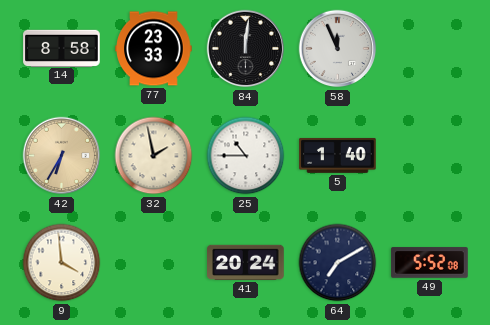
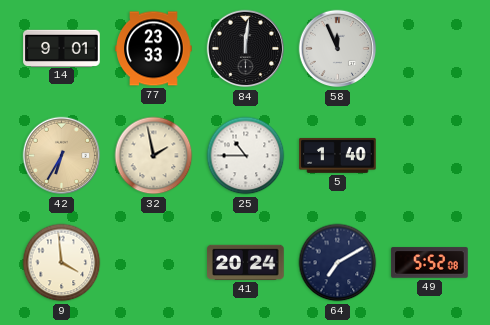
14: 8:58 -> 9:01 (62, 48)
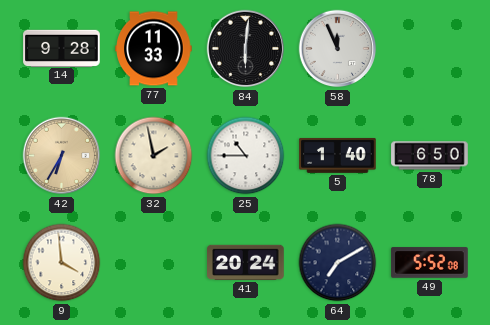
14: 9:01 -> 9:28 (62, 48)
77: 23:33 -> 11:33 (154, 49)
84: 12:01 -> 6:01 (246, 49)
78: none -> 6:50 (430, 156)
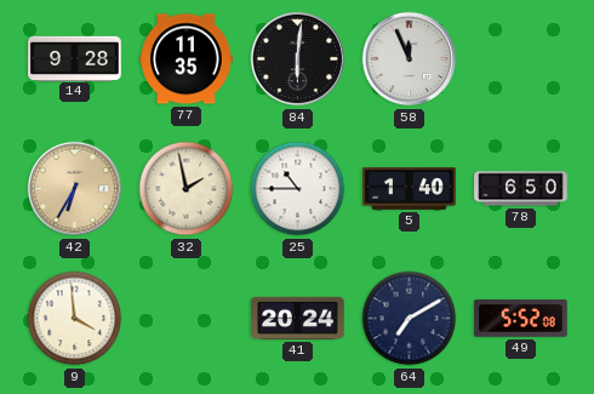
77: 11:33 -> 11:35 (187, 59)
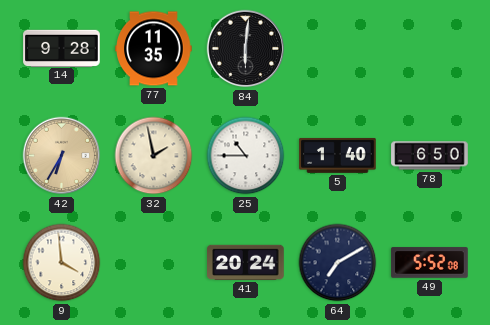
58: 11:56 -> none (410, 59)
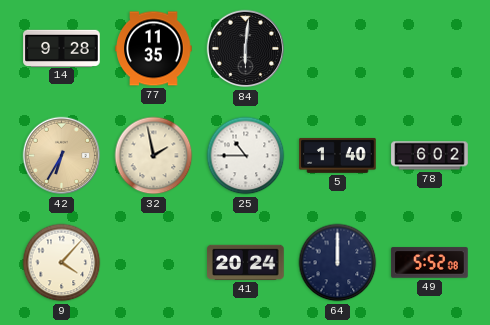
78: 6:50 -> 6:02 (430, 156)
9: 3:59 -> 4:07 (62, 263)
64: 7:10 -> 12:00 (338, 263)
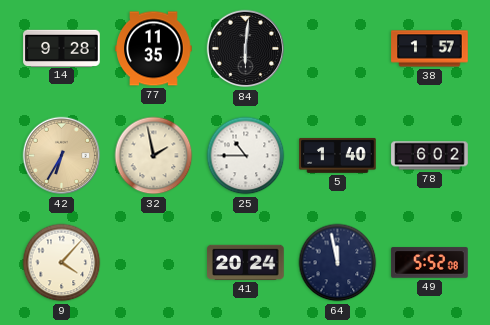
38: none -> 1:57 (430, 49)
64: 12:00 -> 11:58 (338, 263)
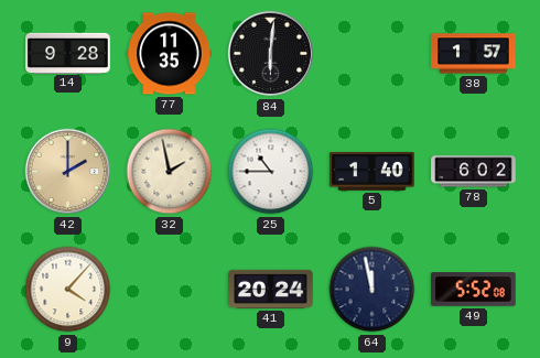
42: 6:35 -> 2:00 (68, 172)
